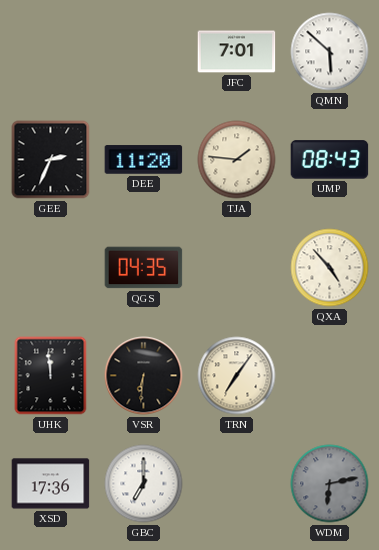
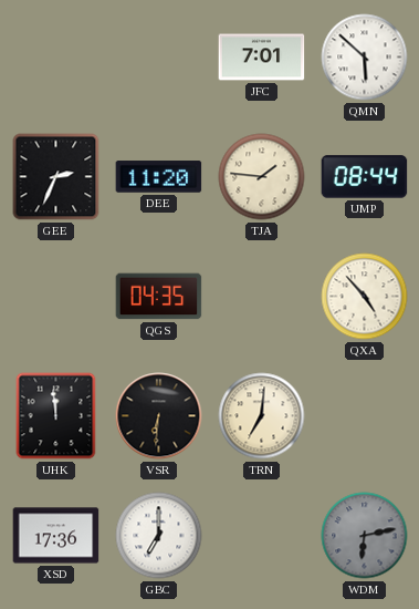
UMP: 08:43 -> 08:44 (365, 177)
TRN: 7:06 -> 7:01 (262, 416)
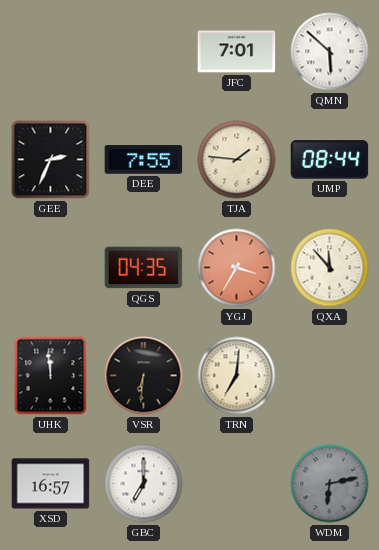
DEE: 11:20 -> 7:55 (144, 160)
YGJ: none -> 3:35 (237, 268)
QXA: 4:53 -> 11:53 (330, 268)
XSD: 17:36 -> 16:57 (51, 484)
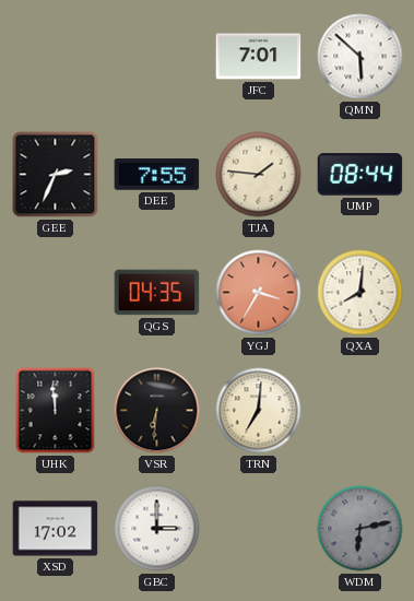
QXA: 11:53 -> 8:01 (360, 293)
XSD: 16:57 -> 17:02 (56, 529)
GBC: 7:00 -> 3:00 (157, 529)
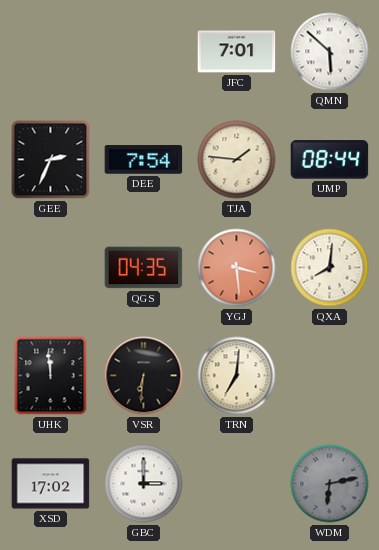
DEE: 7:55 -> 7:54 (144, 160)
YGJ: 3:35 -> 3:29 (237, 268)
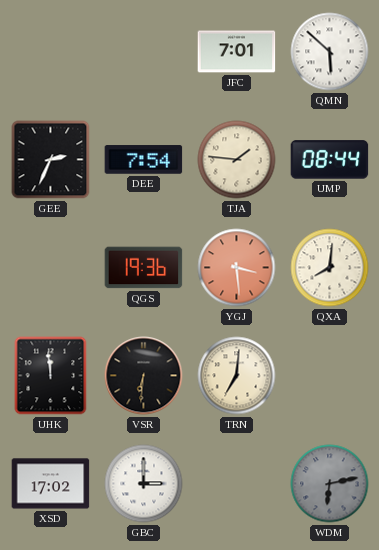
QGS: 04:35 -> 19:36 (144, 268)
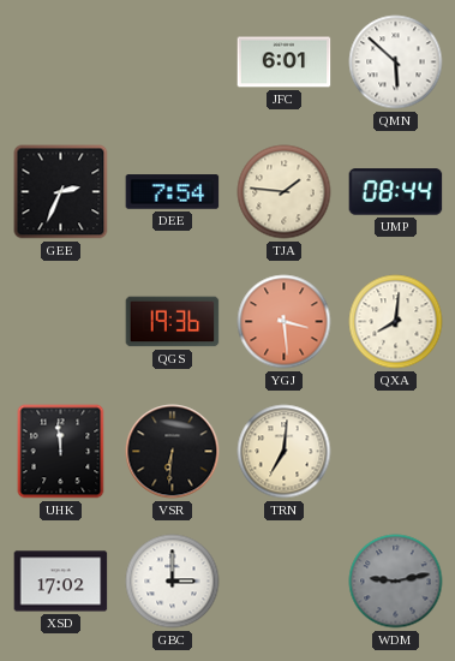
JFC: 7:01 -> 6:01 (285, 62)
WDM: 6:13 -> 9:13 (396, 582)
